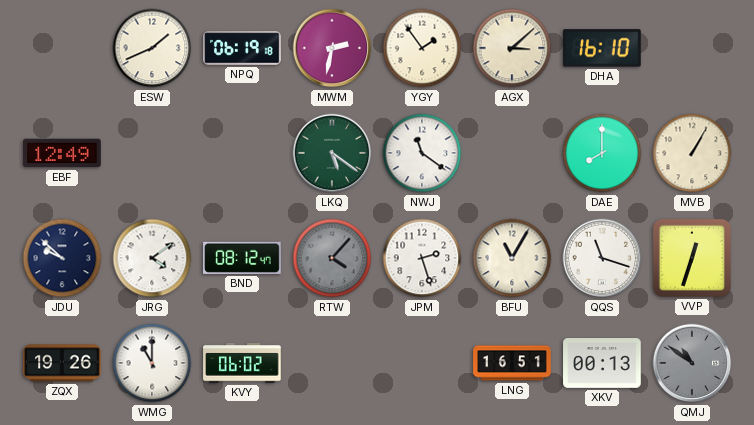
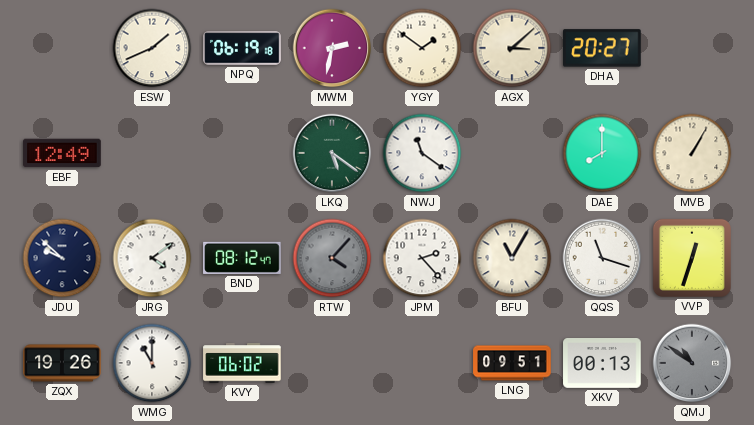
YGY: 1:54 -> 1:51 (422, 48)
DHA: 16:10 -> 20:27 (603, 48)
JPM: 2:27 -> 2:23 (422, 258)
LNG: 16:51 -> 09:51 (512, 363)
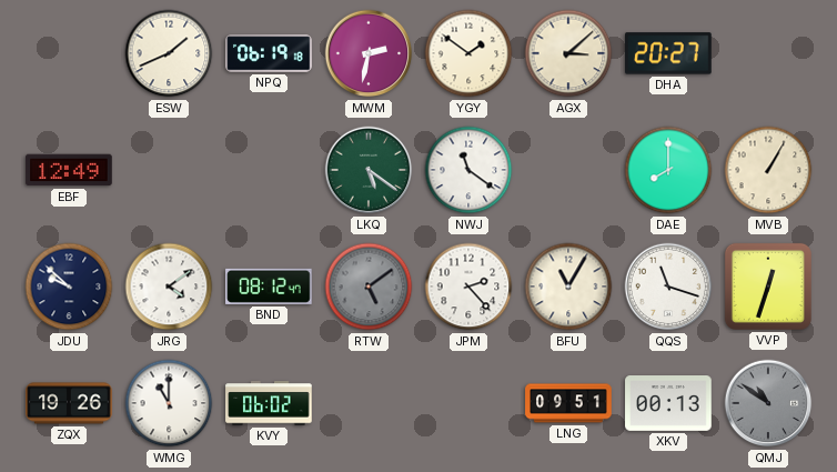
RTW: 4:07 -> 5:09 (369, 287)
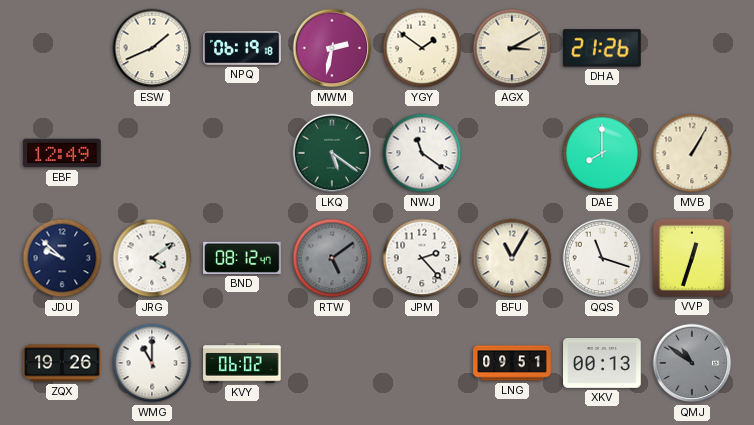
AGX: 3:08 -> 3:10 (512, 48)
DHA: 20:27 -> 21:26 (603, 48)
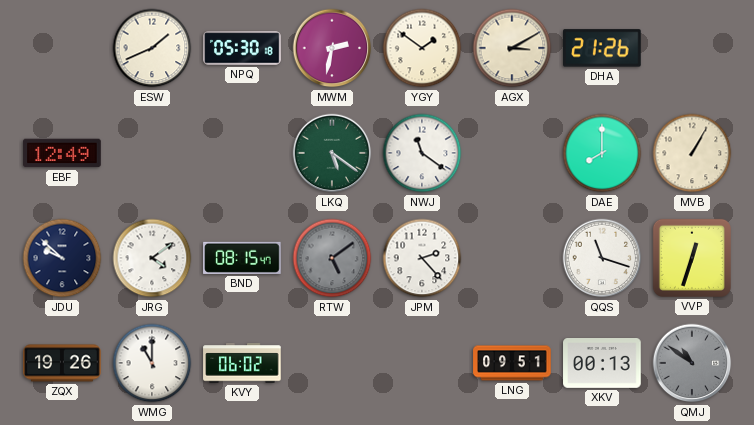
NPQ: 06:19 -> 05:30 (242, 48)
BND: 08:12 -> 08:15 (242, 258)
BFU: 11:05 -> none (512, 258)
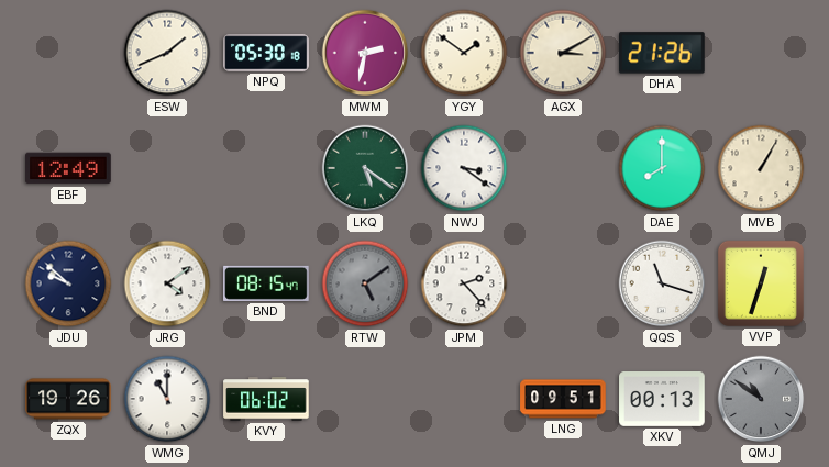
NWJ: 11:21 -> 3:21 (464, 168)
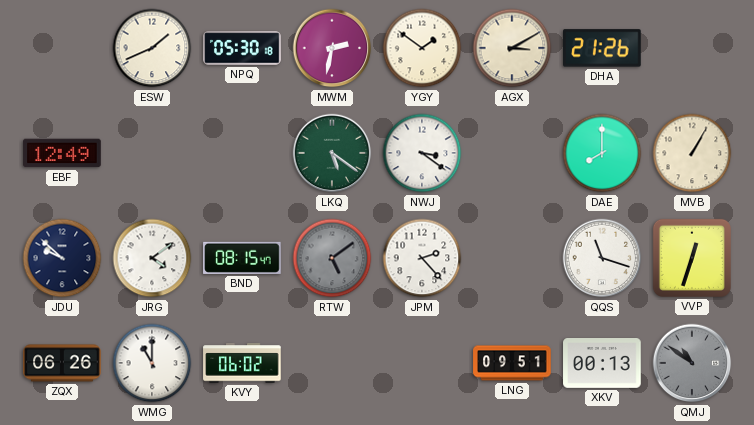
ZQX: 19:26 -> 06:26 (62, 363)
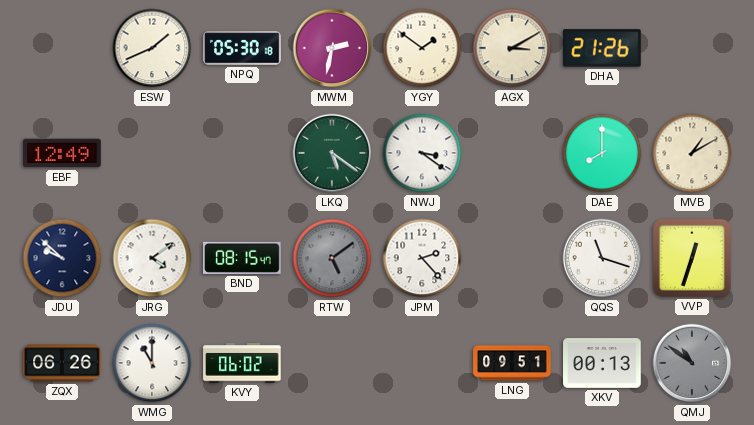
MVB: 1:05 -> 1:10 (692, 153)
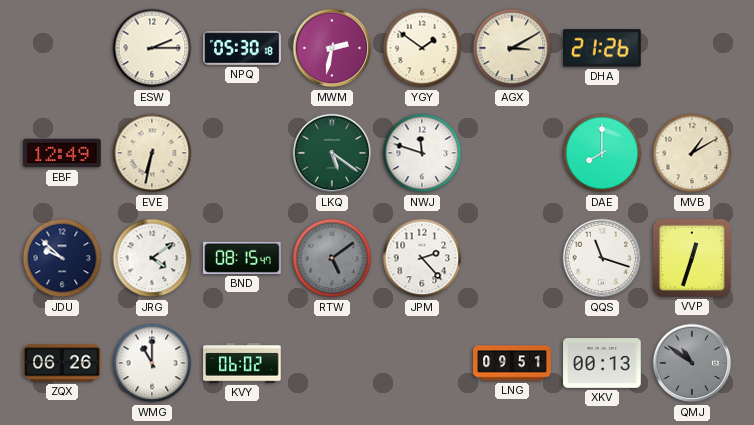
ESW: 1:41 -> 2:15 (152, 48)
EVE: none -> 6:32 (152, 153)
NWJ: 3:21 -> 11:48 (422, 153)
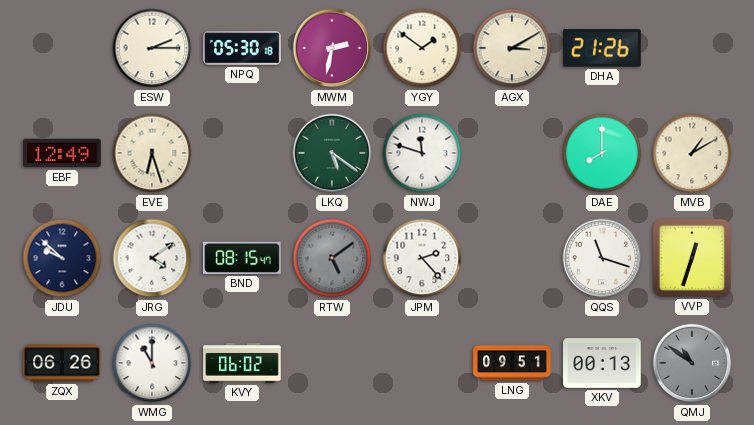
EVE: 6:32 -> 6:27 (152, 153)
